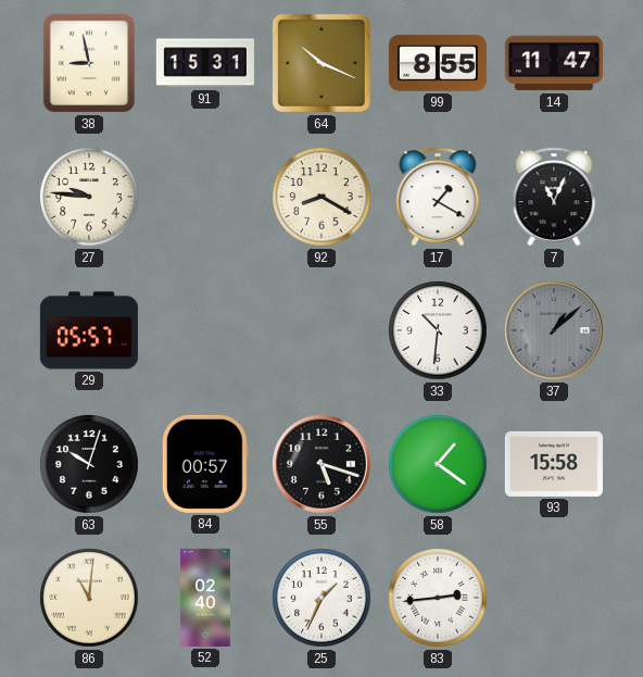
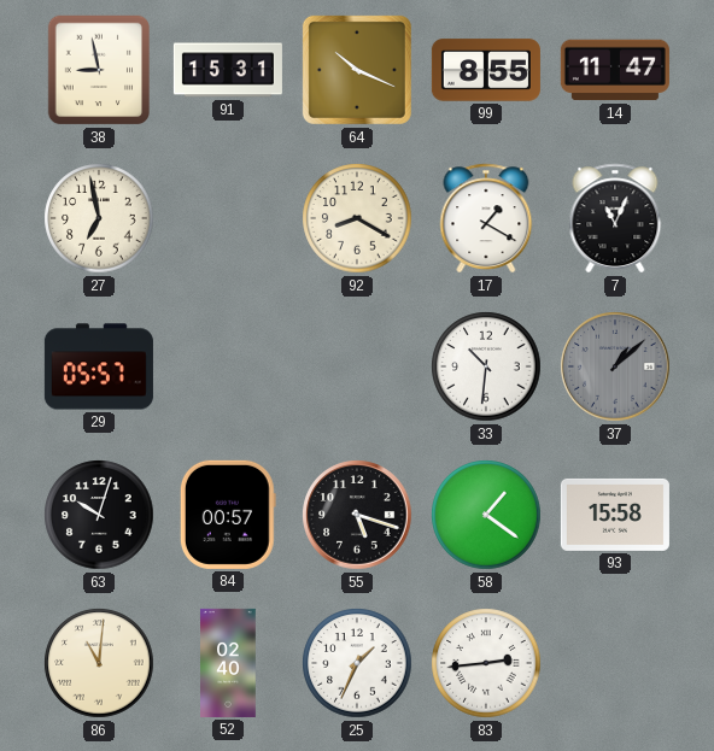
27: 9:46 -> 6:58 (99, 218)
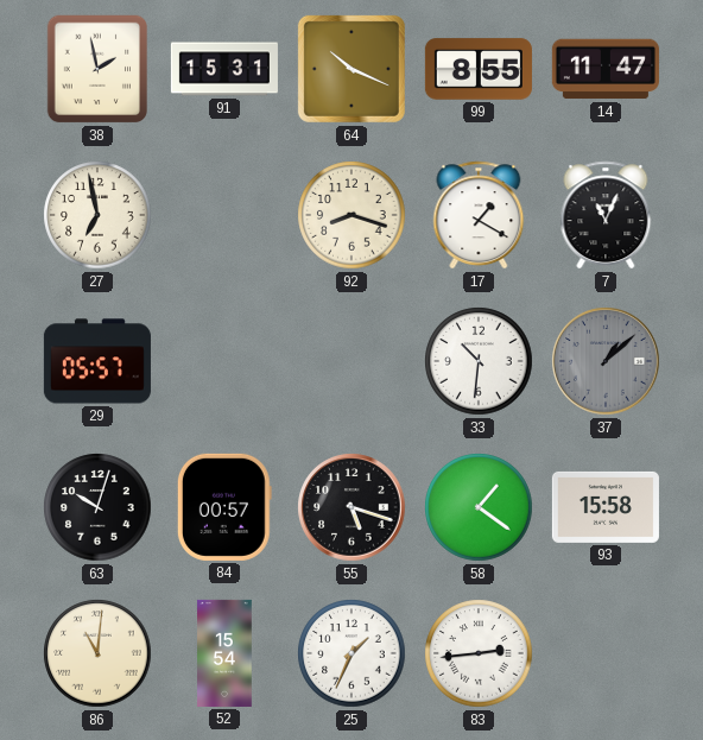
38: 8:58 -> 1:58 (97, 69)
92: 8:20 -> 8:18 (351, 215)
52: 02:40 -> 15:54 (224, 653)
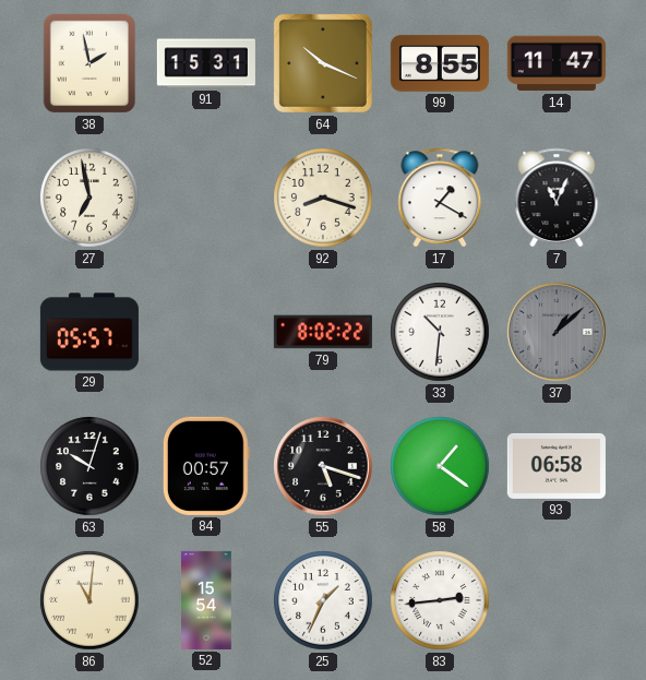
79: none -> 8:02 (323, 332)
93: 15:58 -> 06:58 (557, 466)
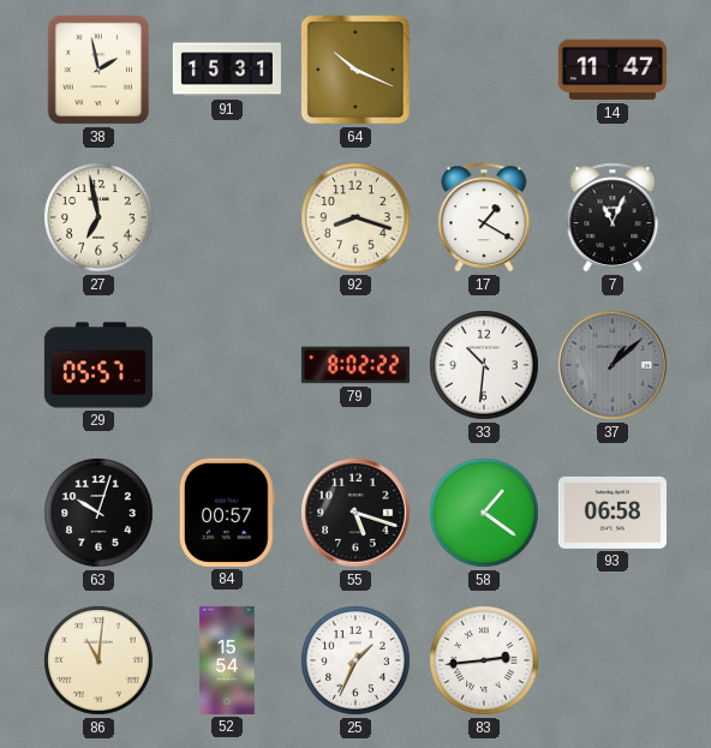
99: 8:55 -> none (440, 63)
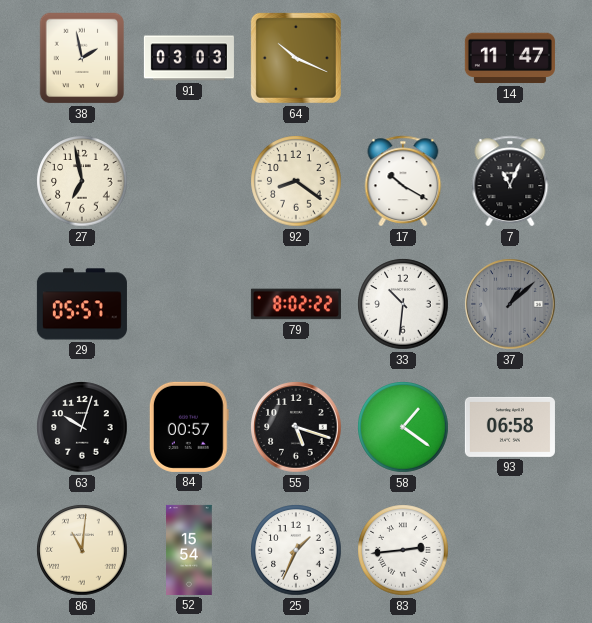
91: 15:31 -> 03:03 (189, 58)
92: 8:18 -> 8:21 (296, 181)
17: 1:20 -> 10:20 (403, 181)
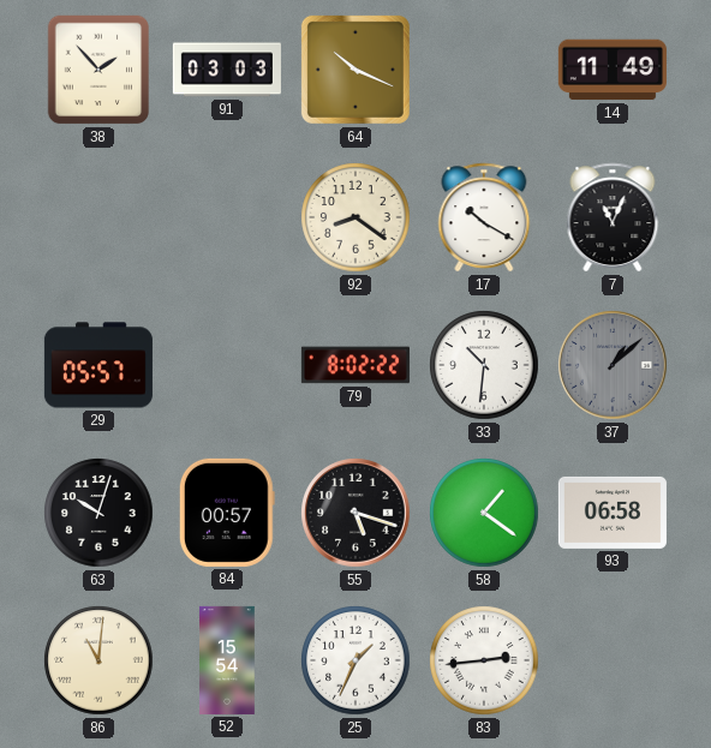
38: 1:58 -> 1:53 (98, 70)
14: 11:47 -> 11:49 (613, 70)
27: 6:58 -> none (82, 181)
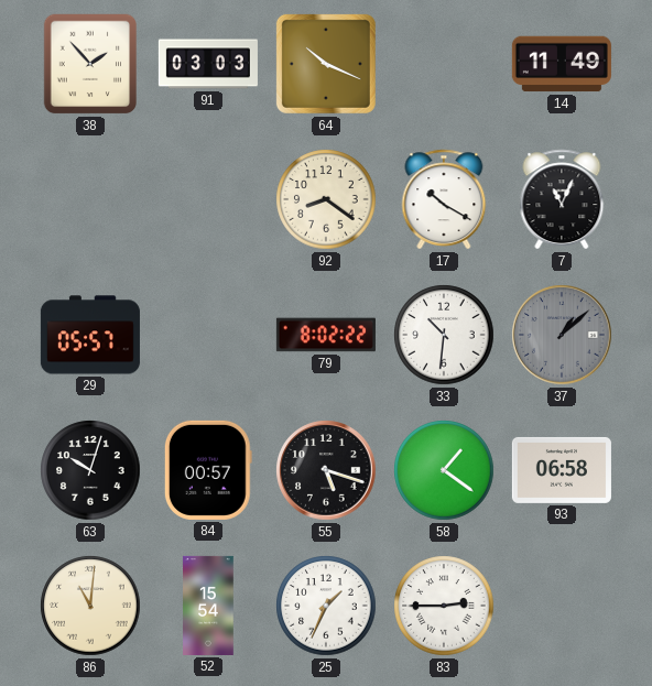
83: 2:44 -> 2:45 (444, 606)
